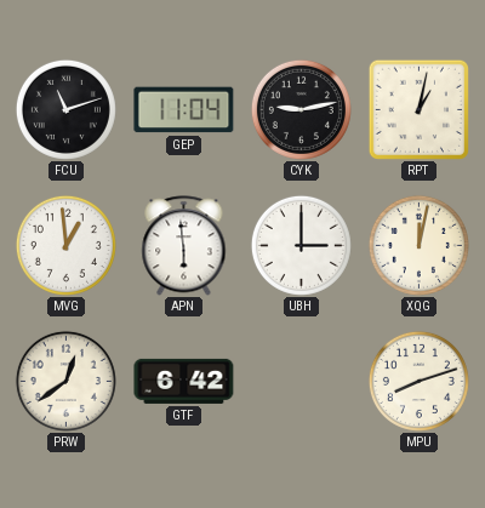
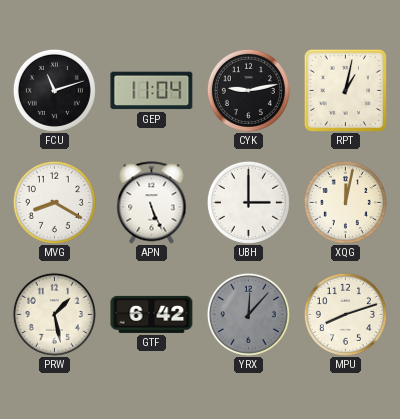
MVG: 12:59 -> 8:20 (54, 202)
APN: 5:59 -> 5:26 (152, 203)
PRW: 12:39 -> 1:28 (54, 314)
YRX: none -> 12:07 (248, 314)
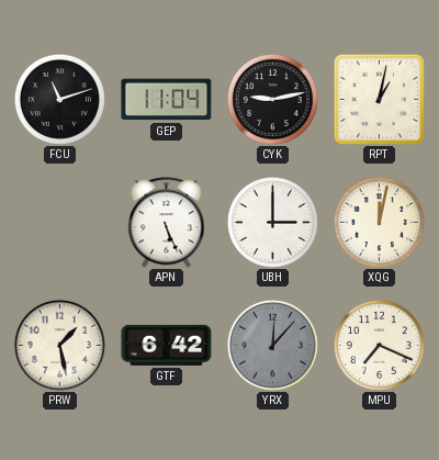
MVG: 8:20 -> none (54, 202)
MPU: 8:12 -> 7:19 (379, 345)
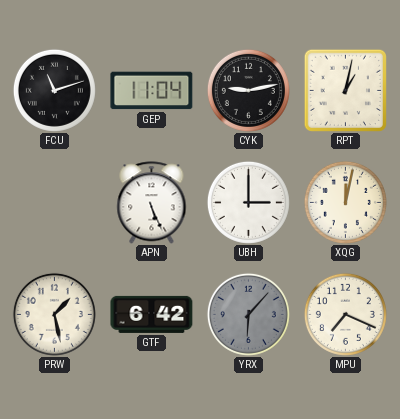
YRX: 12:07 -> 6:07 (248, 314)
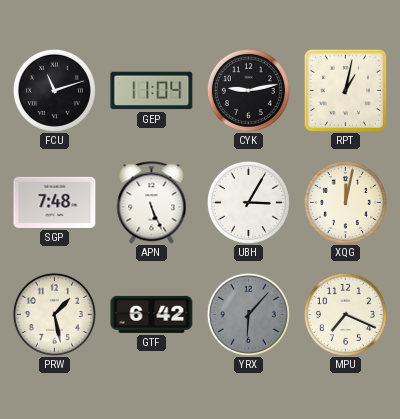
SGP: none -> 7:48 (55, 202)
UBH: 3:00 -> 3:05 (248, 202)
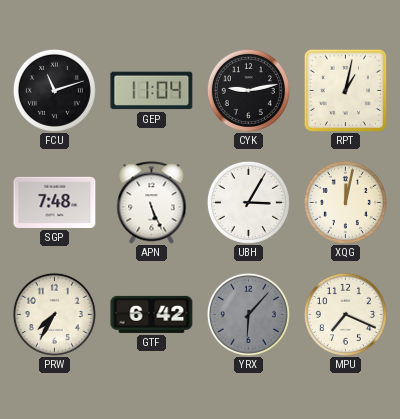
PRW: 1:28 -> 7:35 (54, 314)
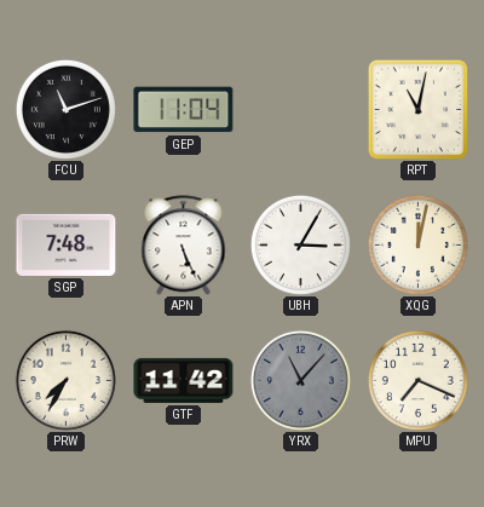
CYK: 9:13 -> none (248, 90)
RPT: 1:02 -> 11:02 (417, 109)
GTF: 6:42 -> 11:42 (184, 380)
YRX: 6:07 -> 11:07 (300, 380)
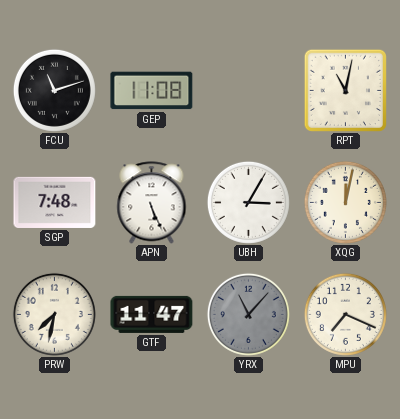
GEP: 11:04 -> 11:08 (152, 91)
PRW: 7:35 -> 7:32 (54, 314)
GTF: 11:42 -> 11:47 (152, 314)
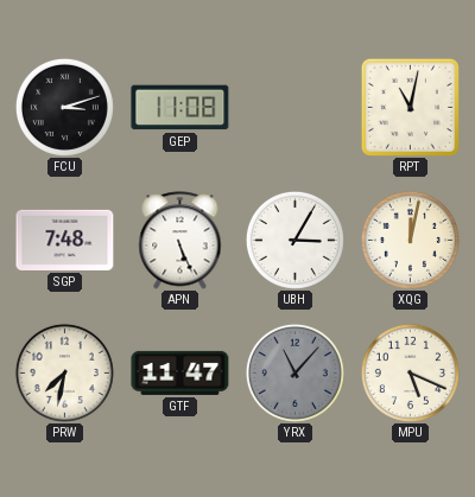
FCU: 11:12 -> 3:12 (64, 107)
MPU: 7:19 -> 5:19 (410, 372)
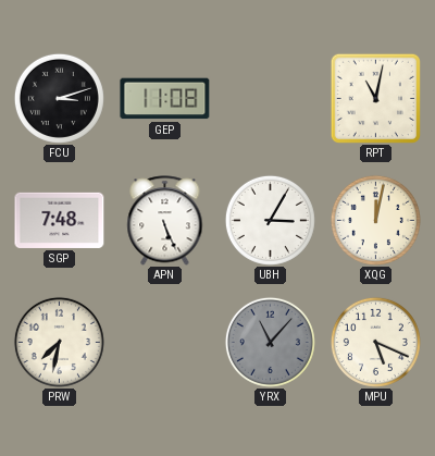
GTF: 11:47 -> none (180, 372)
